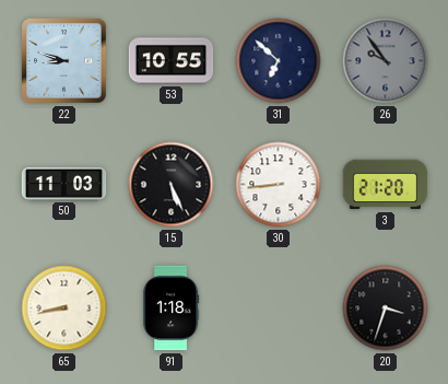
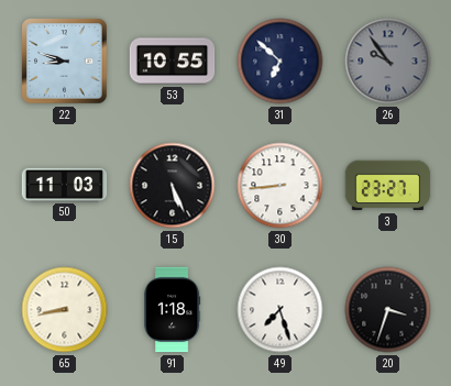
3: 21:20 -> 23:27 (388, 186)
49: none -> 7:27 (280, 310)
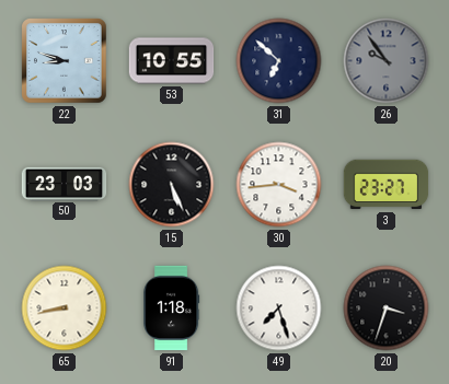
50: 11:03 -> 23:03 (65, 184)
30: 8:44 -> 3:44 (279, 185)
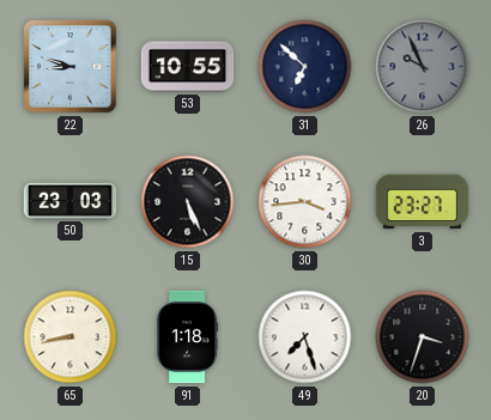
26: 9:54 -> 9:56 (423, 67)
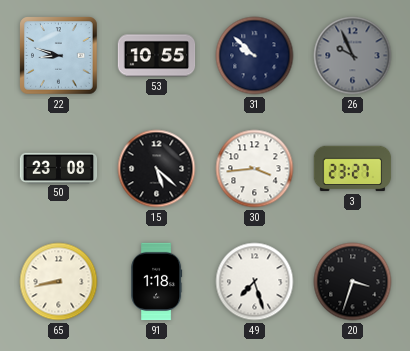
31: 6:52 -> 9:52 (255, 56)
50: 23:03 -> 23:08 (59, 168)
15: 5:26 -> 5:22 (157, 169)
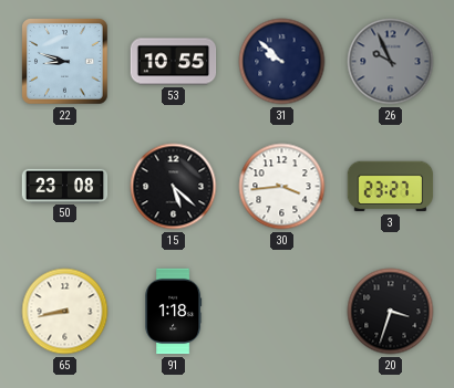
49: 7:27 -> none (255, 282)
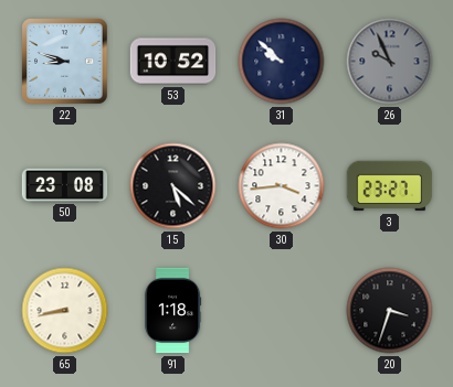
53: 10:55 -> 10:52 (173, 62)
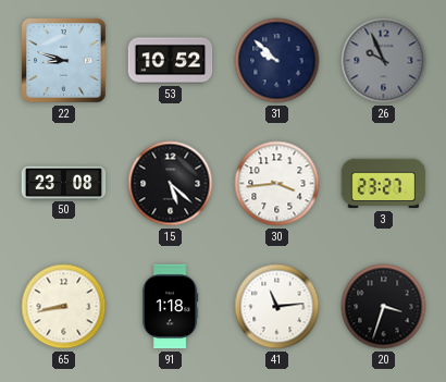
41: none -> 11:14 (277, 307)
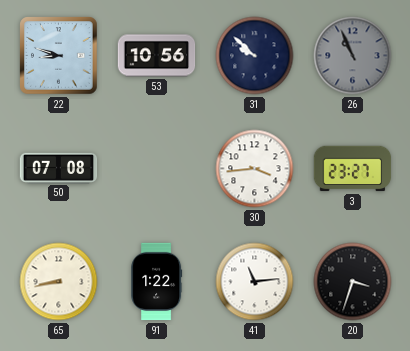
53: 10:52 -> 10:56 (157, 56)
26: 9:56 -> 10:56 (353, 56)
50: 23:08 -> 07:08 (59, 168)
15: 5:22 -> none (171, 184)
91: 1:18 -> 1:22 (157, 282)
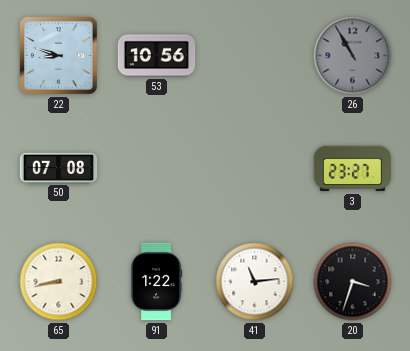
31: 9:52 -> none (255, 56)
26: 10:56 -> 10:55 (353, 56)
30: 3:44 -> none (255, 169)
